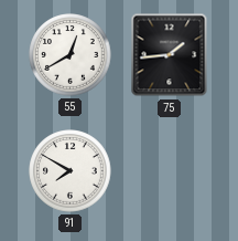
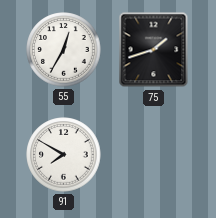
55: 12:40 -> 12:35 (64, 50)
75: 1:44 -> 1:42 (154, 50)
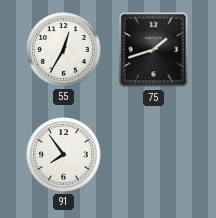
91: 7:50 -> 7:54 (64, 155)
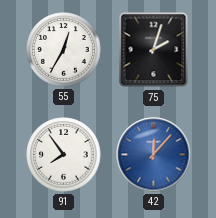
75: 1:42 -> 2:03 (154, 50)
42: none -> 12:07 (154, 155)
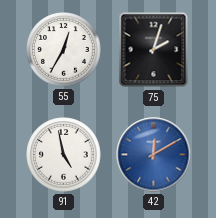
91: 7:54 -> 4:58 (64, 155)
42: 12:07 -> 12:10 (154, 155)
